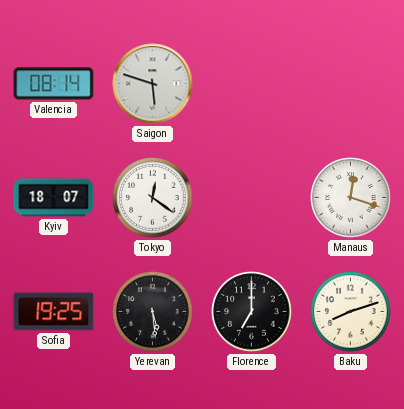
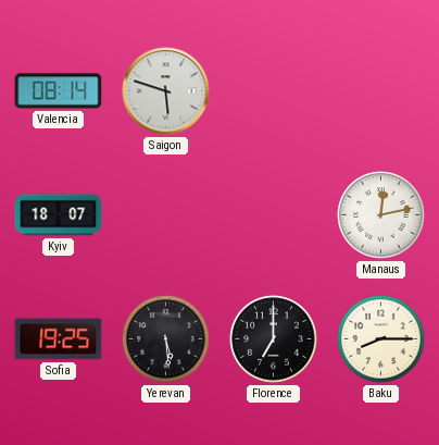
Tokyo: 12:21 -> none (153, 198)
Manaus: 12:18 -> 12:13 (381, 215)
Baku: 8:12 -> 8:15 (381, 339)
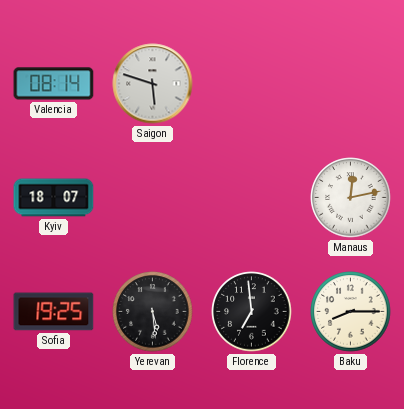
Florence: 7:00 -> 6:59 (252, 312)
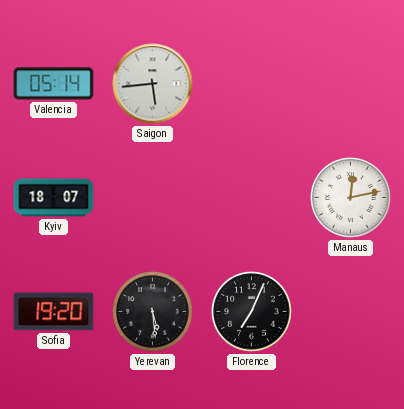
Valencia: 08:14 -> 05:14 (54, 84)
Saigon: 5:48 -> 5:44 (153, 84)
Sofia: 19:25 -> 19:20 (54, 312)
Florence: 6:59 -> 7:04 (252, 312)
Baku: 8:15 -> none (351, 312)
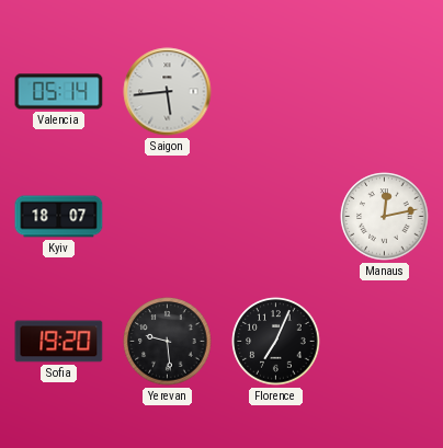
Yerevan: 5:29 -> 9:29 (168, 342)
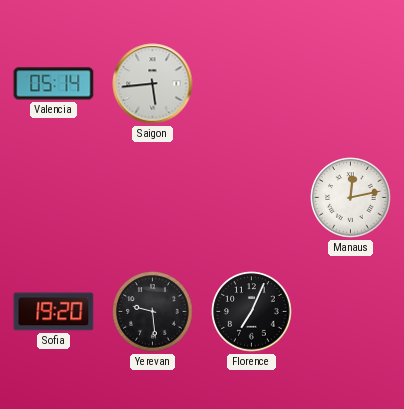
Kyiv: 18:07 -> none (59, 217)
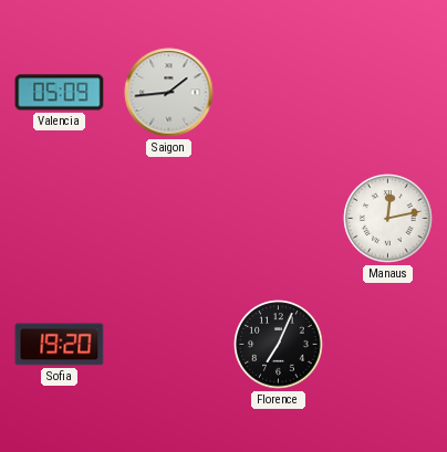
Valencia: 05:14 -> 05:09 (60, 93)
Saigon: 5:44 -> 1:44 (169, 93)
Yerevan: 9:29 -> none (153, 312)
